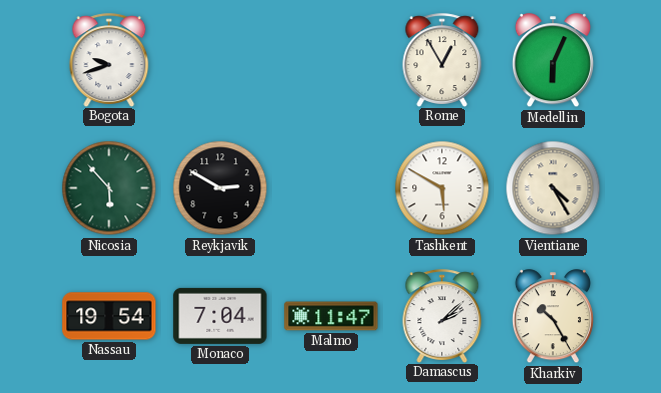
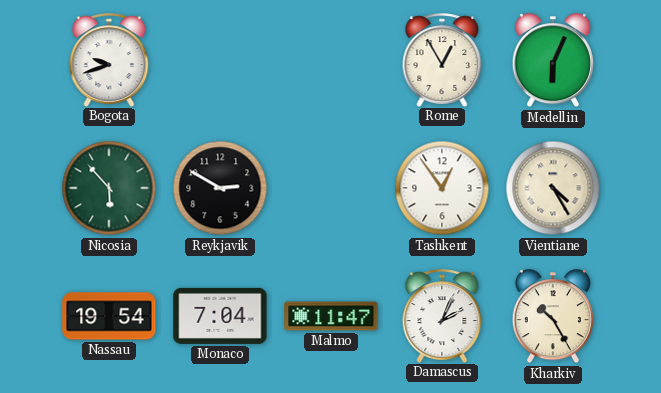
Tashkent: 5:50 -> 12:54 (442, 188)
Damascus: 2:08 -> 2:04 (442, 316)
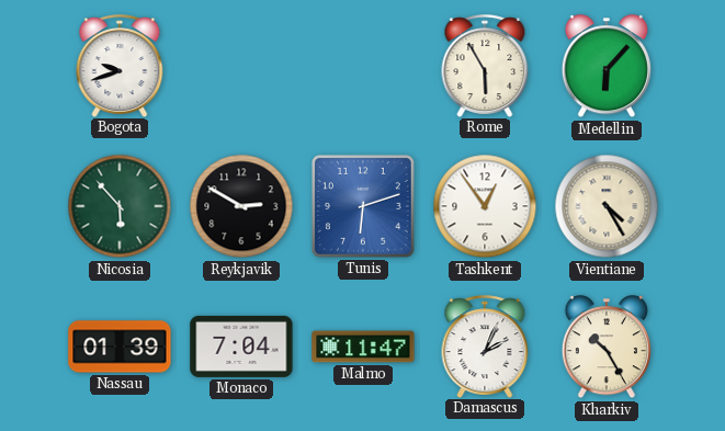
Rome: 12:55 -> 5:55 (485, 66)
Medellin: 6:04 -> 6:07 (607, 67)
Tunis: none -> 6:12 (363, 206)
Nassau: 19:54 -> 01:39 (120, 347)
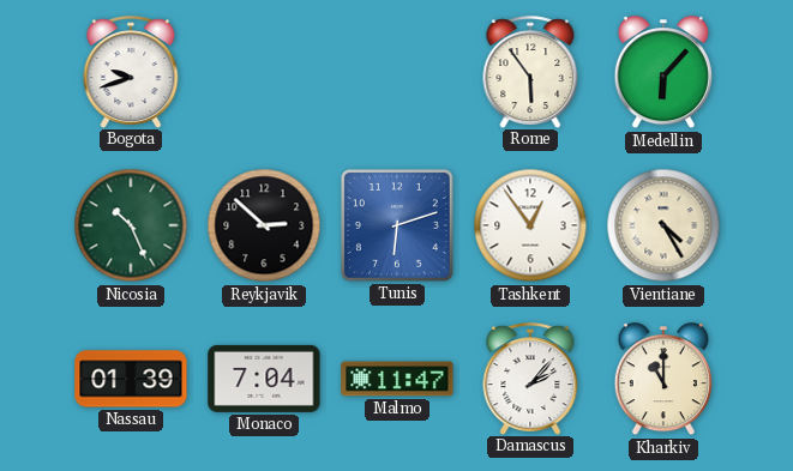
Rome: 5:55 -> 5:54 (530, 72)
Nicosia: 5:53 -> 10:26 (131, 225)
Reykjavik: 2:50 -> 2:52 (264, 225)
Damascus: 2:04 -> 2:07 (530, 379)
Kharkiv: 10:25 -> 11:00 (663, 380)
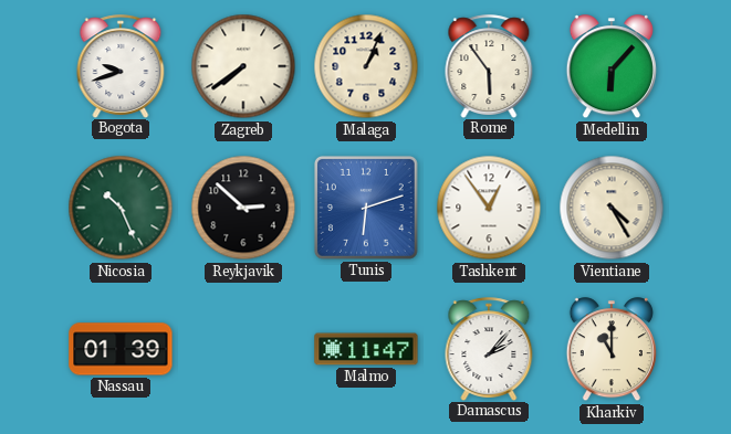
Zagreb: none -> 7:39 (243, 66)
Malaga: none -> 1:04 (366, 66)
Monaco: 7:04 -> none (264, 379)
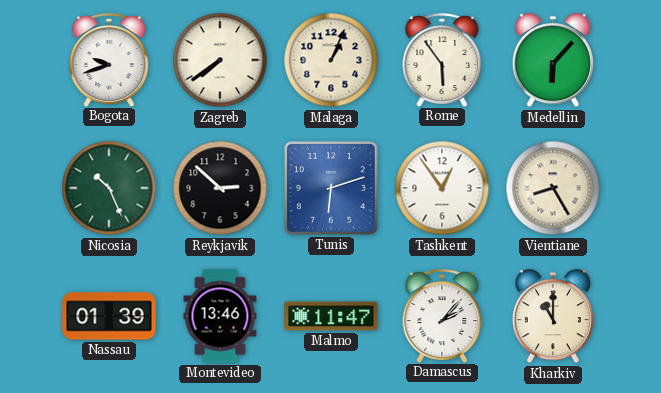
Vientiane: 4:25 -> 8:25 (553, 188)
Montevideo: none -> 13:46 (220, 316)
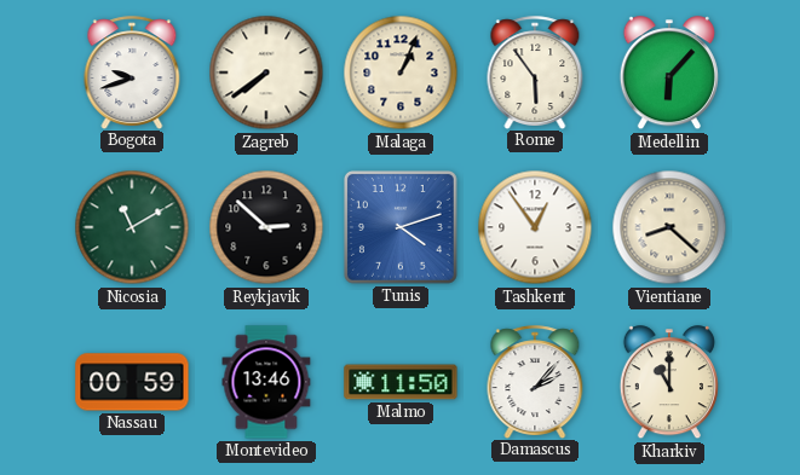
Nicosia: 10:26 -> 11:10 (132, 227)
Tunis: 6:12 -> 4:12 (401, 227)
Vientiane: 8:25 -> 8:22 (669, 227)
Nassau: 01:39 -> 00:59 (132, 382)
Malmo: 11:47 -> 11:50 (401, 382)
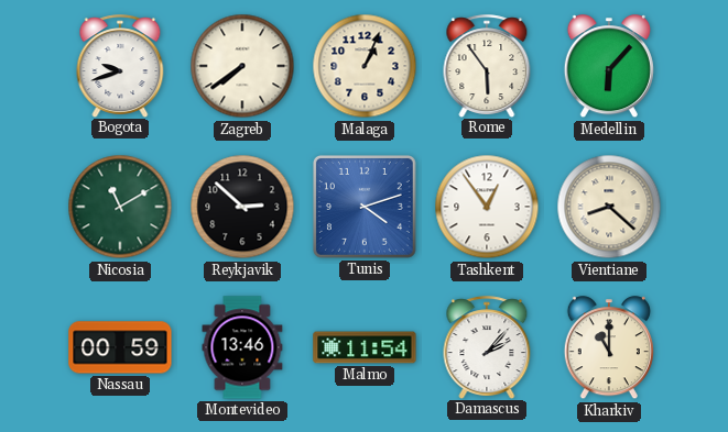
Malmo: 11:50 -> 11:54 (365, 347)
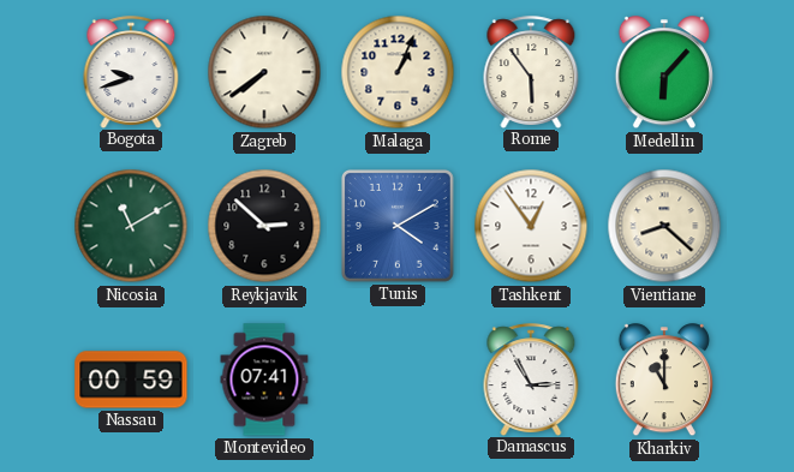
Tunis: 4:12 -> 4:10 (398, 226)
Montevideo: 13:46 -> 07:41 (264, 380)
Malmo: 11:54 -> none (365, 347)
Damascus: 2:07 -> 2:55 (531, 380)
